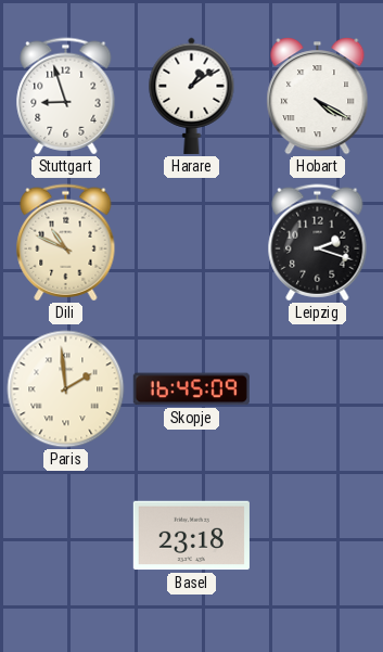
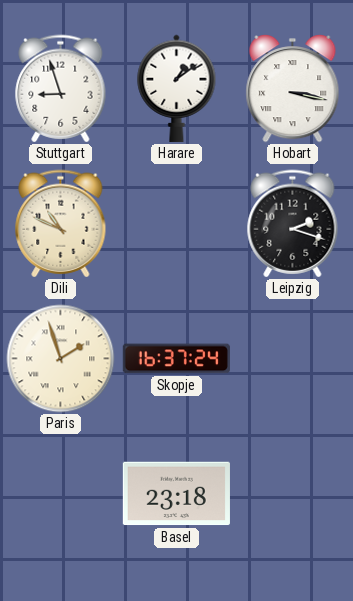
Hobart: 4:20 -> 3:17 (293, 89)
Paris: 1:59 -> 1:57 (61, 359)
Skopje: 16:45 -> 16:37 (176, 359)
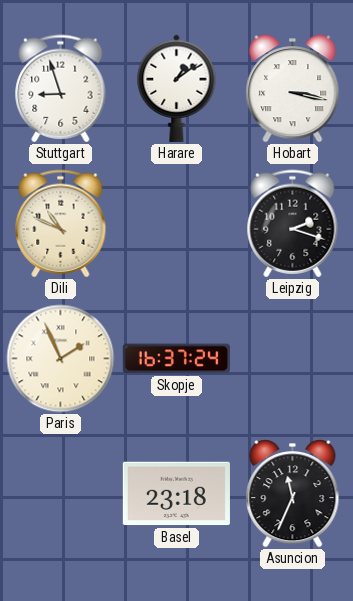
Paris: 1:57 -> 1:56 (61, 359)
Asuncion: none -> 11:34 (293, 494)
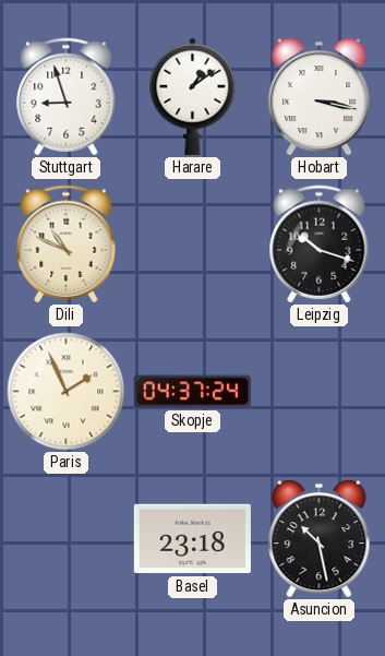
Leipzig: 2:18 -> 10:18 (320, 244)
Skopje: 16:37 -> 04:37 (192, 392)
Asuncion: 11:34 -> 10:28 (320, 539)
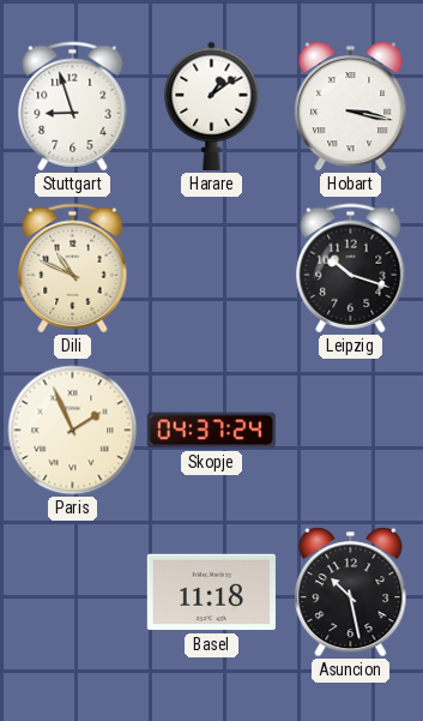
Basel: 23:18 -> 11:18 (211, 593)
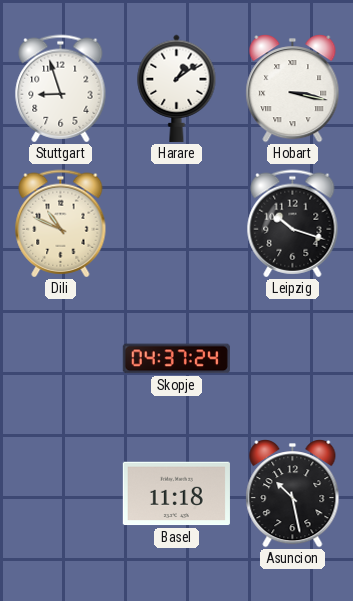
Paris: 1:56 -> none (73, 431)
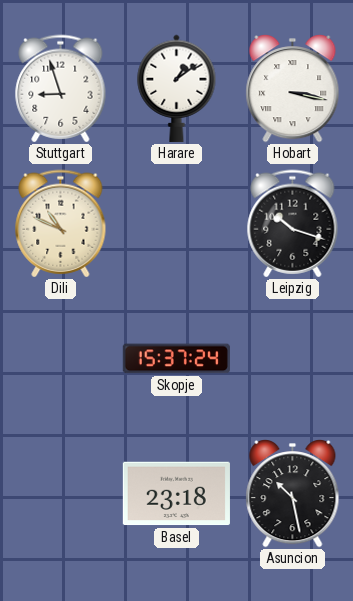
Skopje: 04:37 -> 15:37 (176, 359)
Basel: 11:18 -> 23:18 (176, 494)
